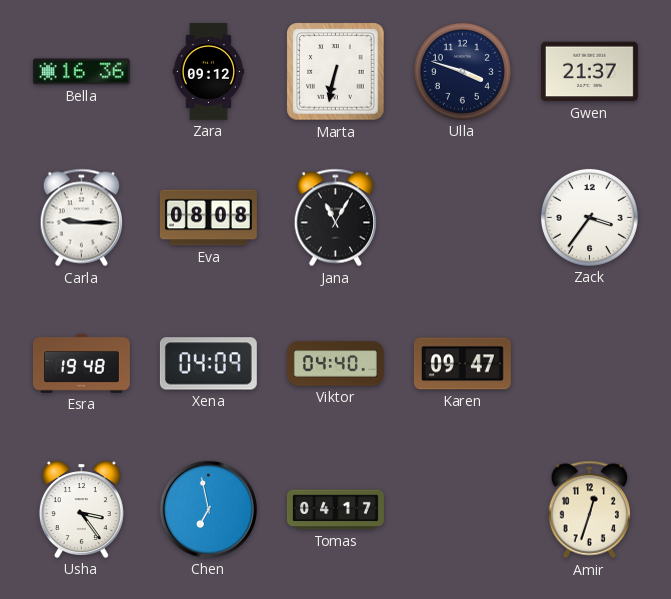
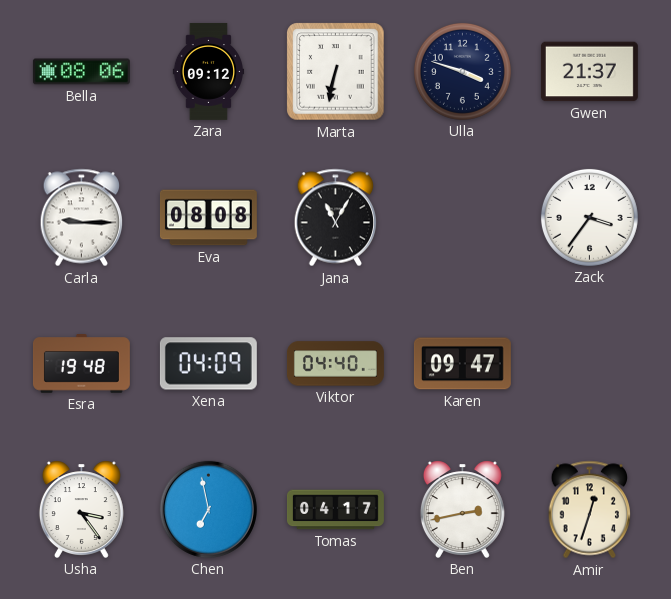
Bella: 16:36 -> 08:06 (81, 72)
Ben: none -> 2:43 (462, 509)
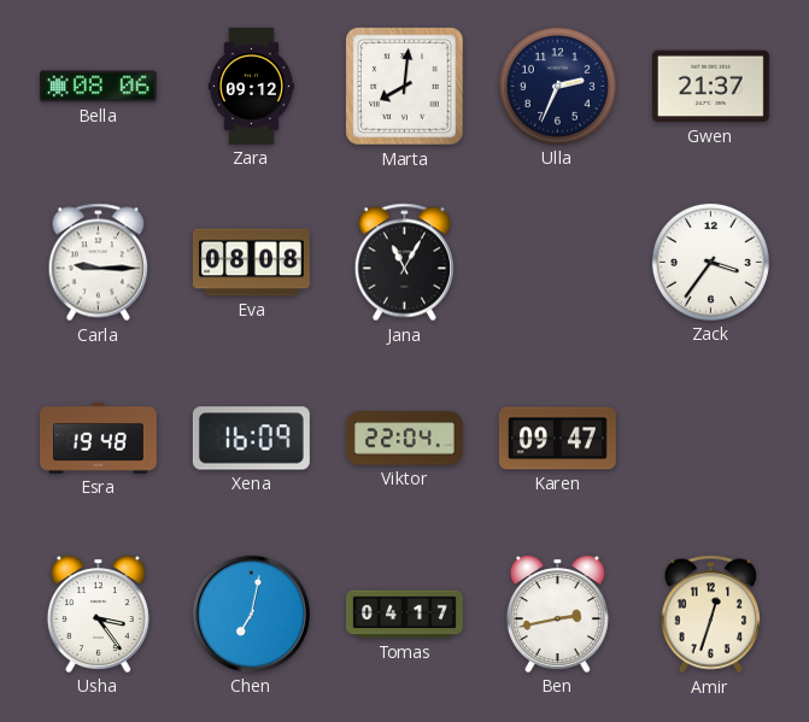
Marta: 6:32 -> 8:01 (405, 87)
Ulla: 3:48 -> 2:34 (557, 86)
Xena: 04:09 -> 16:09 (251, 439)
Viktor: 04:40 -> 22:04 (404, 439)
Chen: 6:58 -> 7:02 (251, 614)
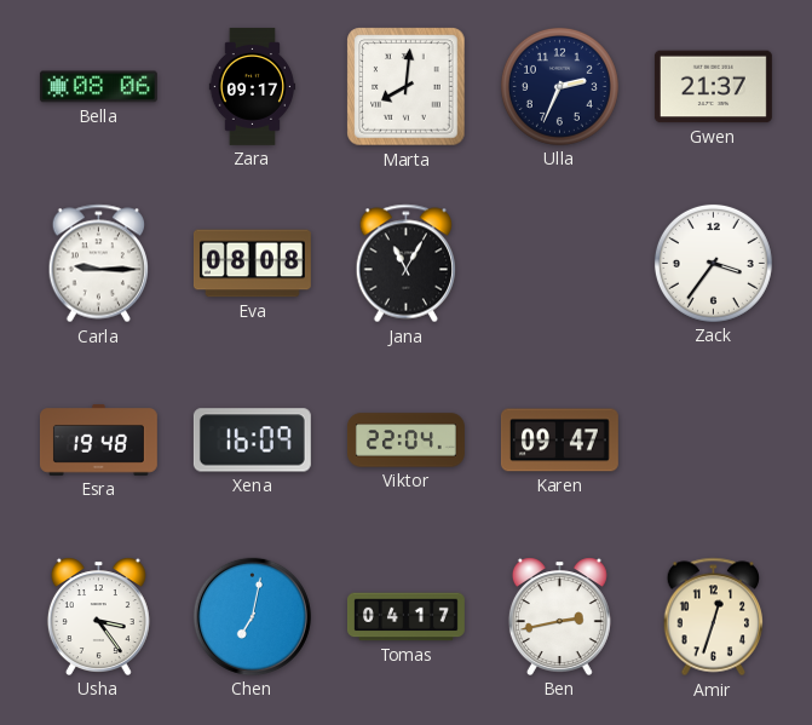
Zara: 09:12 -> 09:17 (253, 86)
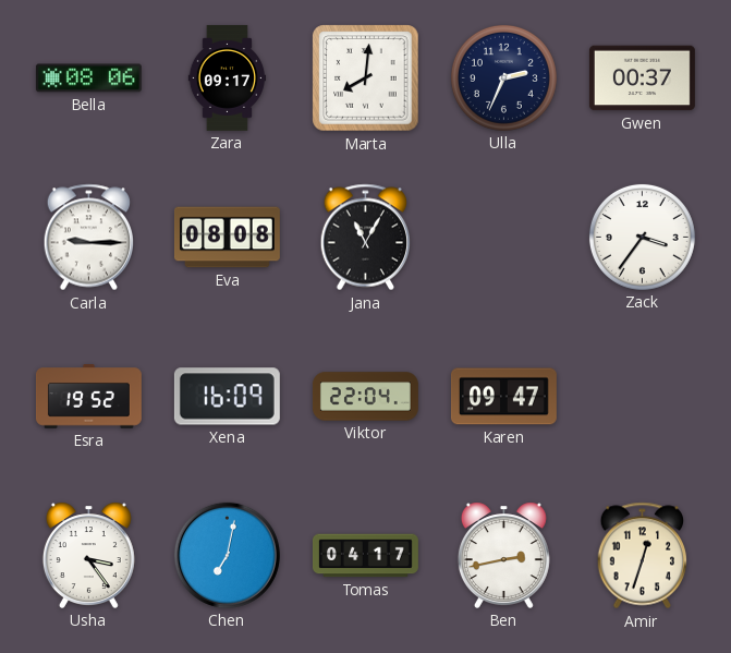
Gwen: 21:37 -> 00:37 (642, 78)
Esra: 19:48 -> 19:52 (88, 397)
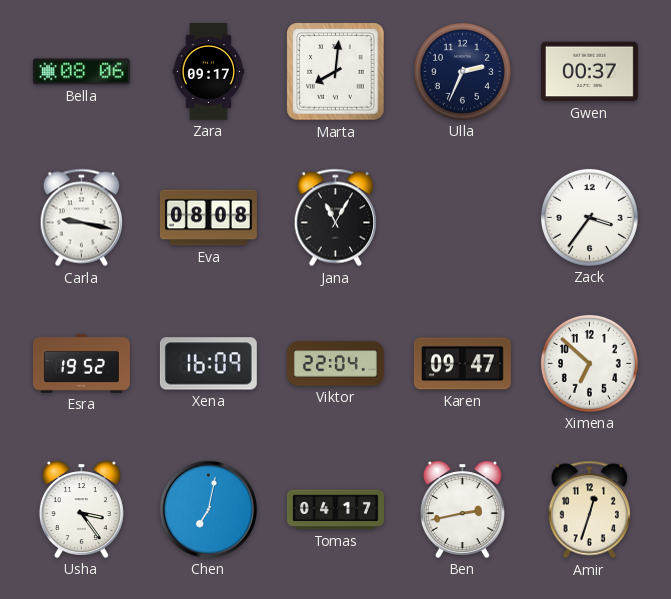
Carla: 9:15 -> 9:17 (82, 218)
Ximena: none -> 6:52 (589, 363)
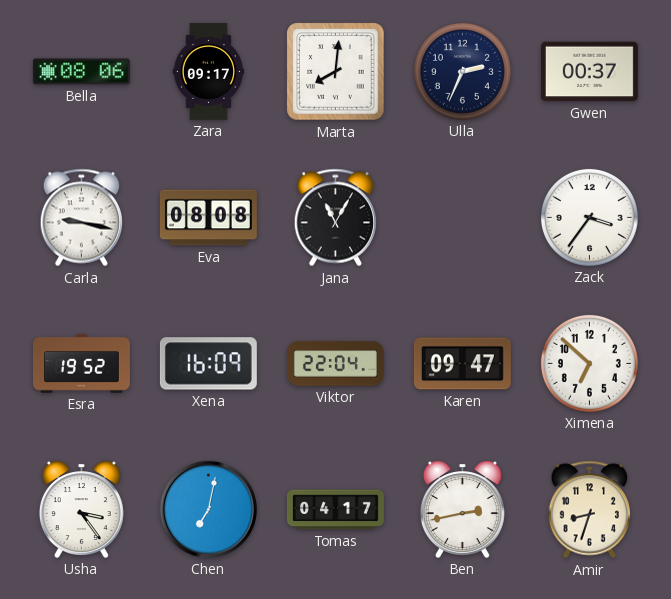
Amir: 12:33 -> 8:33 (590, 510)
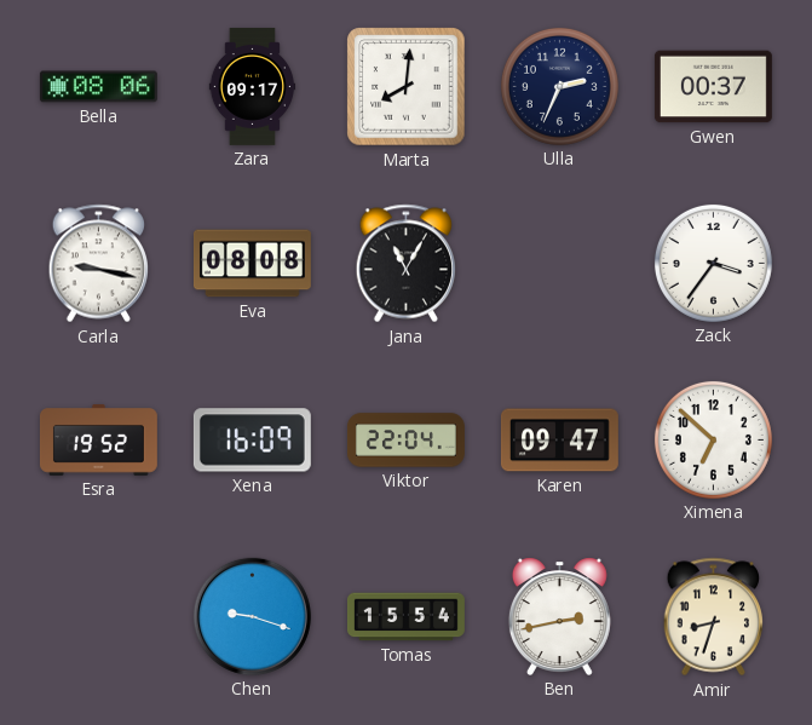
Usha: 3:24 -> none (81, 509)
Chen: 7:02 -> 9:18 (252, 616)
Tomas: 04:17 -> 15:54 (405, 617)
